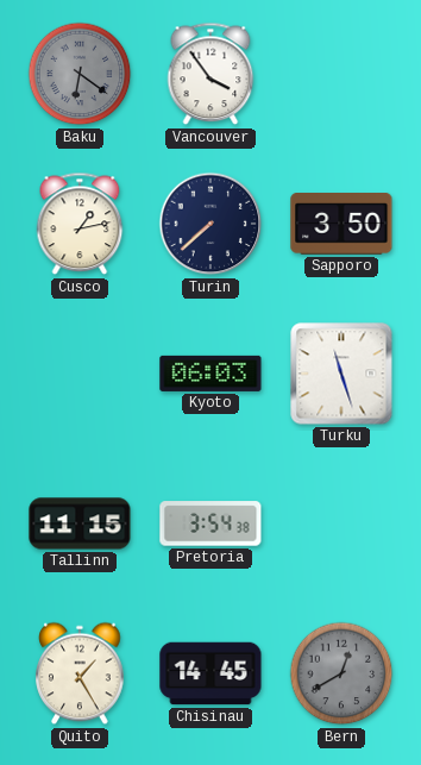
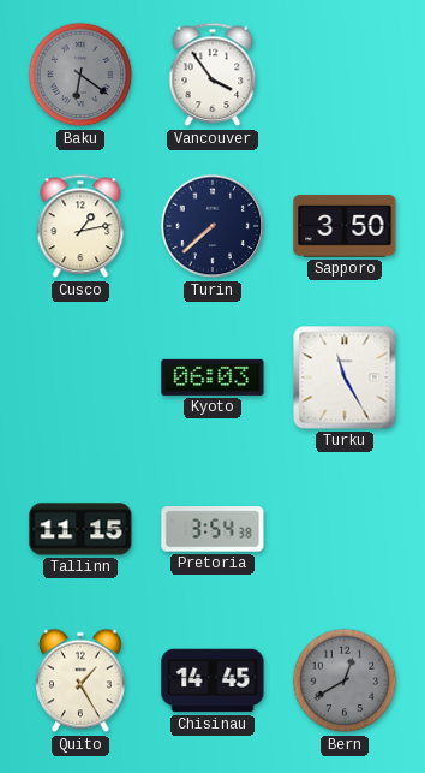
Turku: 11:27 -> 11:25 (345, 377)
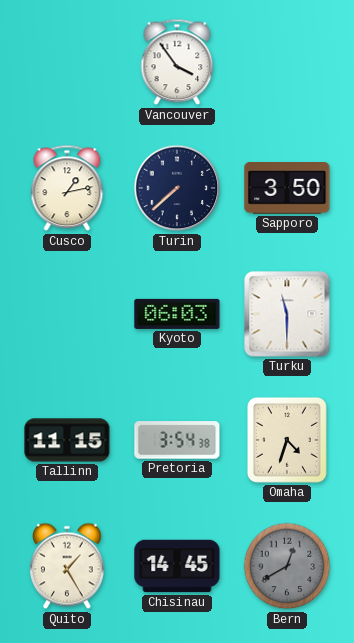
Baku: 6:21 -> none (80, 75)
Turku: 11:25 -> 11:30 (287, 314)
Omaha: none -> 4:33 (287, 440)
